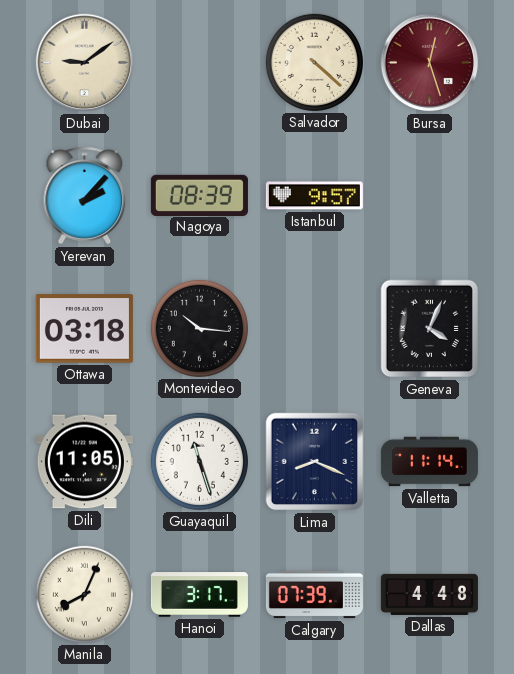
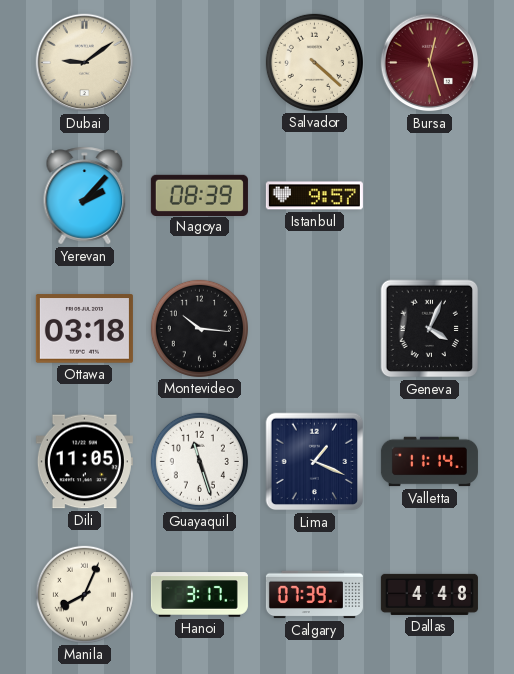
Lima: 8:19 -> 1:19 (315, 462)
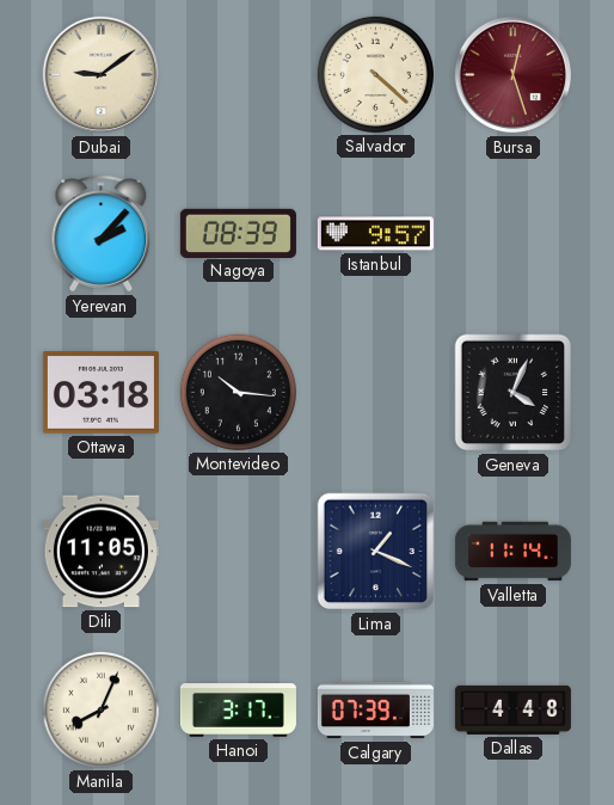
Guayaquil: 11:27 -> none (199, 461)
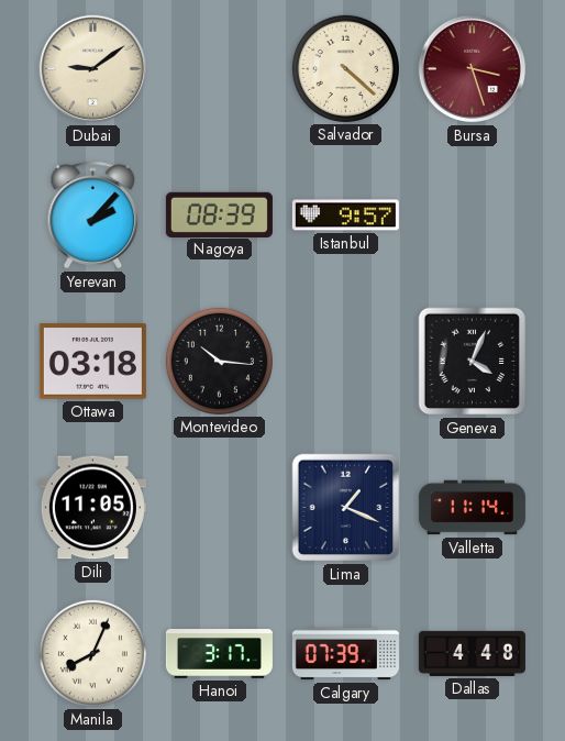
Bursa: 12:27 -> 3:27 (473, 69)
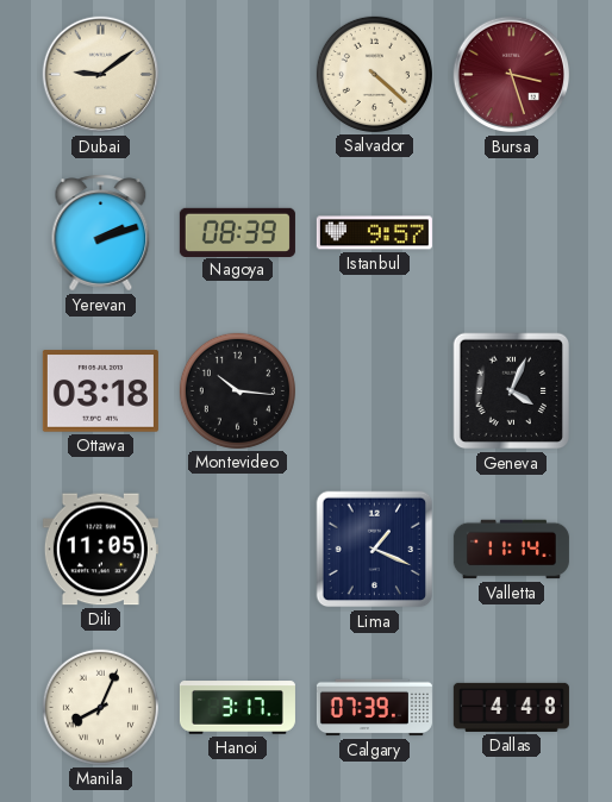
Yerevan: 2:07 -> 2:12 (101, 233)
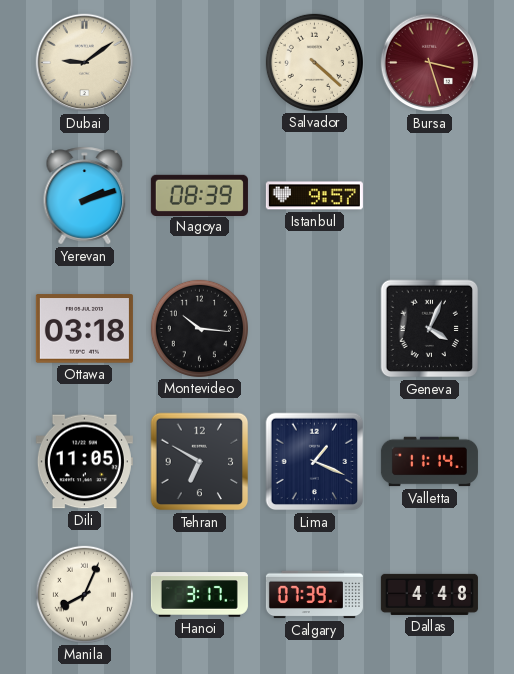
Tehran: none -> 6:50 (200, 462)
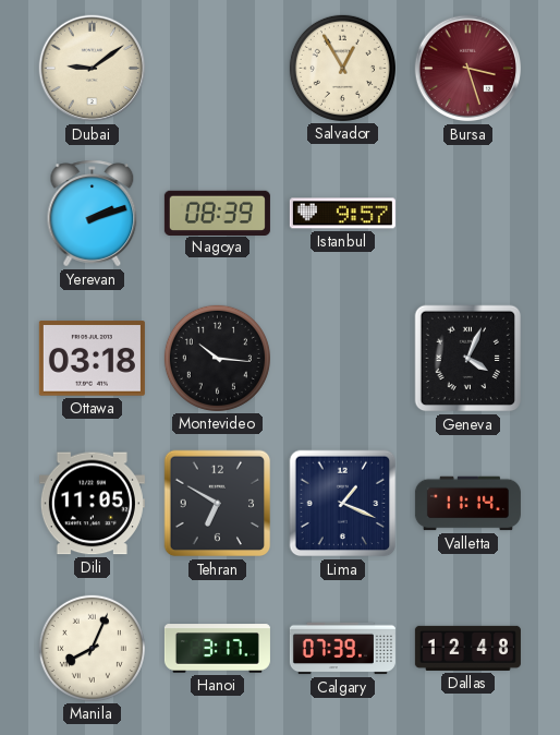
Salvador: 4:22 -> 12:55 (342, 68)
Dallas: 4:48 -> 12:48 (467, 648)
